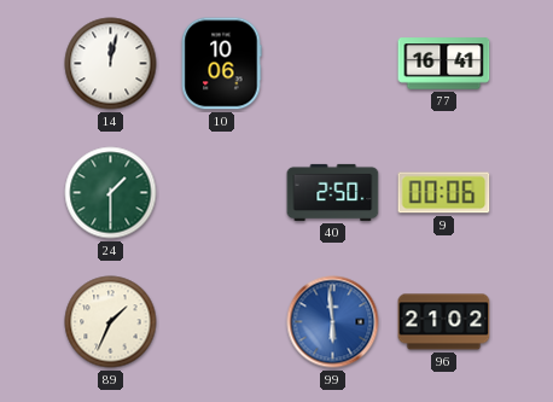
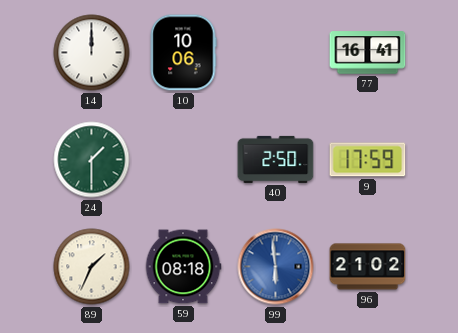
14: 12:02 -> 12:00 (92, 53)
9: 00:06 -> 17:59 (368, 160)
59: none -> 08:18 (183, 267)
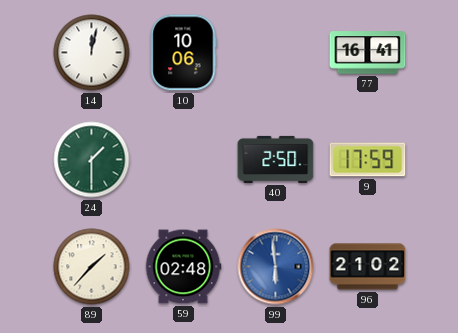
14: 12:00 -> 12:02 (92, 53)
89: 1:34 -> 1:37 (92, 267)
59: 08:18 -> 02:48 (183, 267)
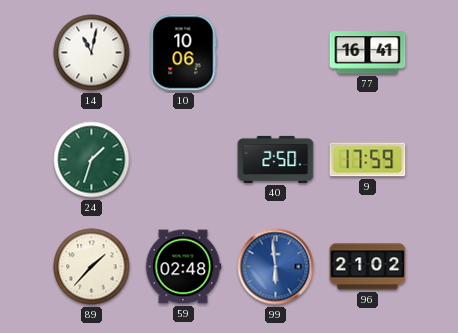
14: 12:02 -> 11:02 (92, 53)
24: 1:30 -> 1:33 (92, 160)
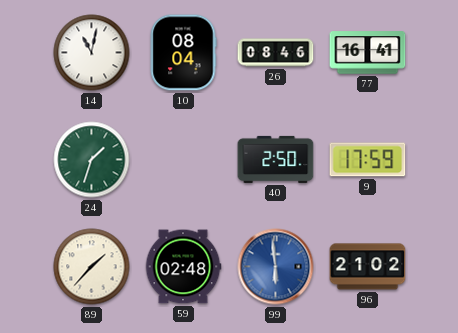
10: 10:06 -> 08:04 (183, 53)
26: none -> 08:46 (276, 53)
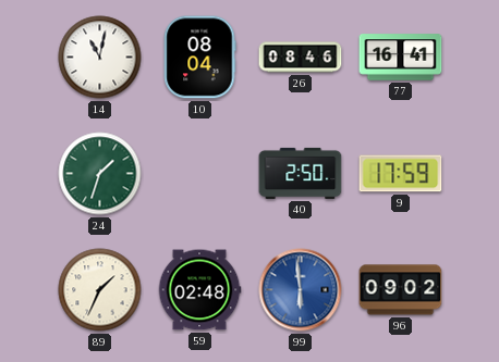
89: 1:37 -> 1:34 (100, 290)
96: 21:02 -> 09:02 (401, 290)
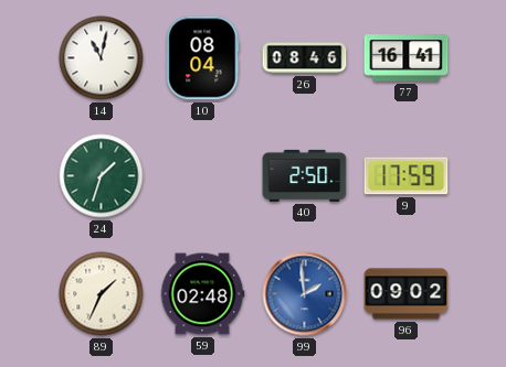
99: 5:59 -> 1:59 (305, 294)
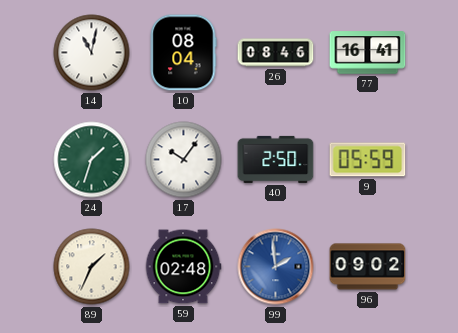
17: none -> 10:06 (184, 160)
9: 17:59 -> 05:59 (368, 160)
